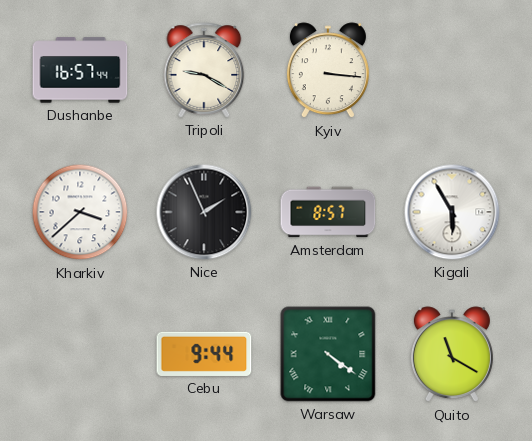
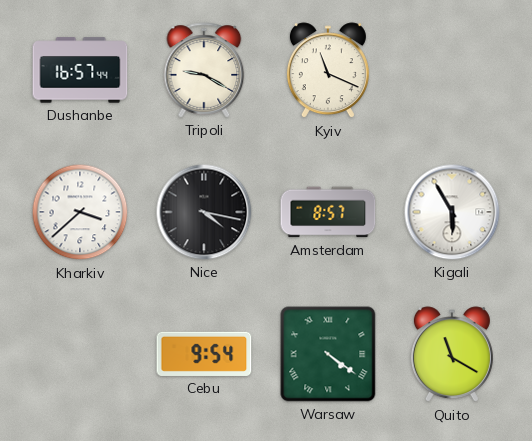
Kyiv: 3:16 -> 11:19 (328, 71)
Nice: 1:56 -> 4:17 (204, 212)
Cebu: 9:44 -> 9:54 (204, 354)
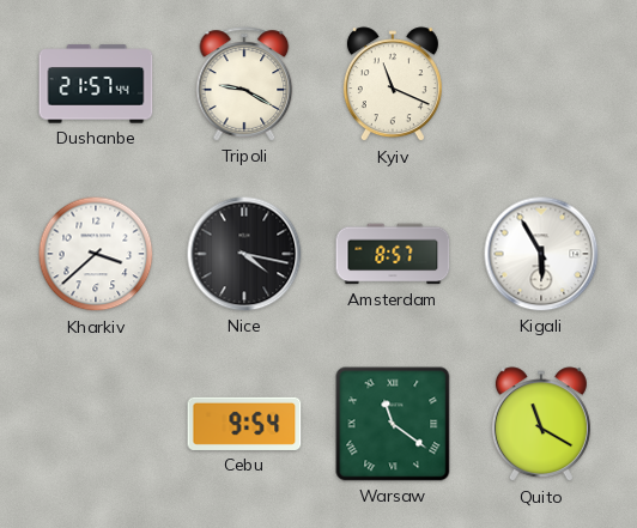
Dushanbe: 16:57 -> 21:57 (96, 84)
Warsaw: 4:21 -> 11:21 (393, 424)
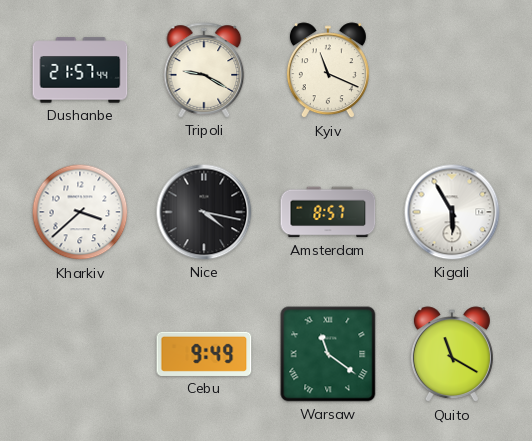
Cebu: 9:54 -> 9:49 (204, 354)
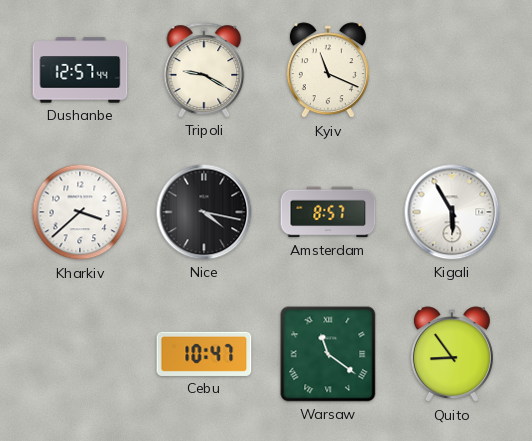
Dushanbe: 21:57 -> 12:57 (80, 70)
Cebu: 9:49 -> 10:47 (204, 354)
Quito: 11:20 -> 8:54 (452, 355)
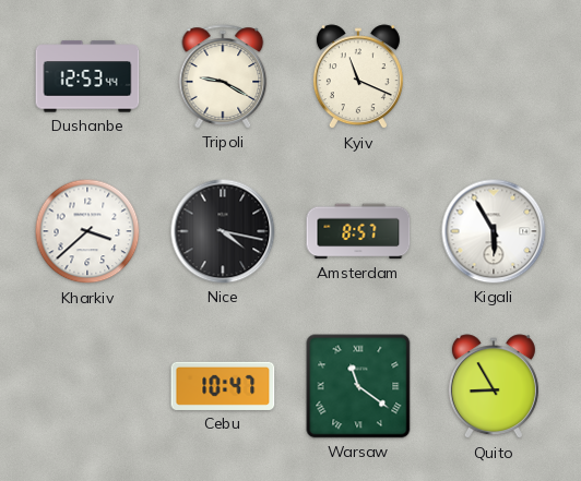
Dushanbe: 12:57 -> 12:53 (87, 76)
Quito: 8:54 -> 8:55 (494, 387)
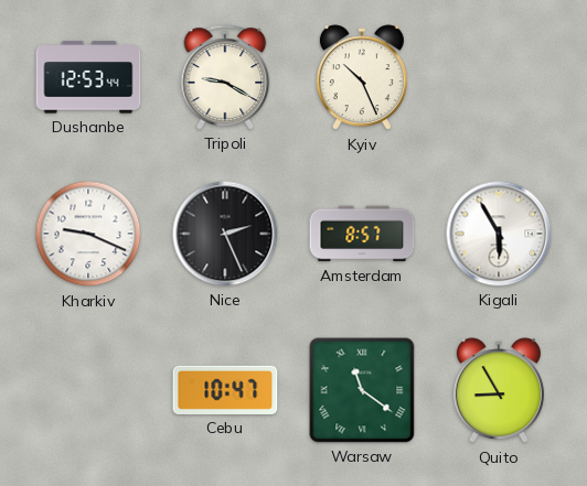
Kyiv: 11:19 -> 10:26 (362, 78)
Kharkiv: 3:38 -> 9:19 (88, 234)
Nice: 4:17 -> 2:26 (225, 234)
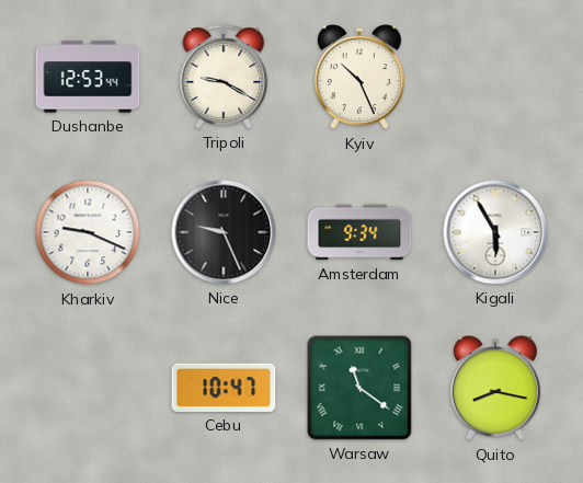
Nice: 2:26 -> 9:26 (224, 232)
Amsterdam: 8:57 -> 9:34 (359, 232)
Quito: 8:55 -> 8:17 (495, 389)
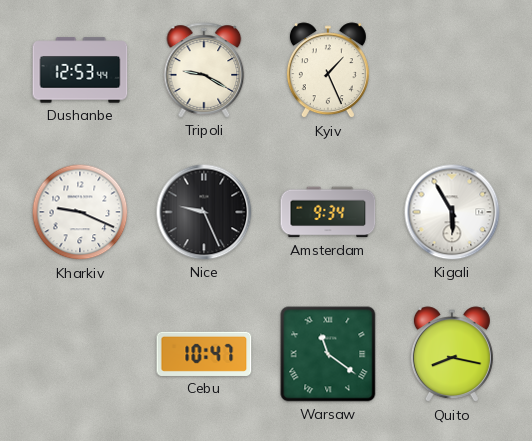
Kyiv: 10:26 -> 1:26 (328, 71)
